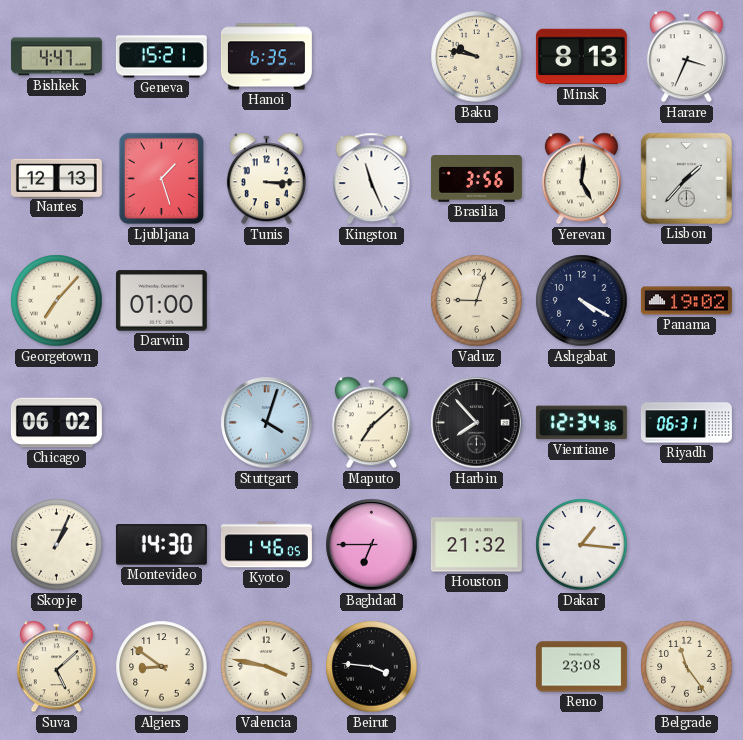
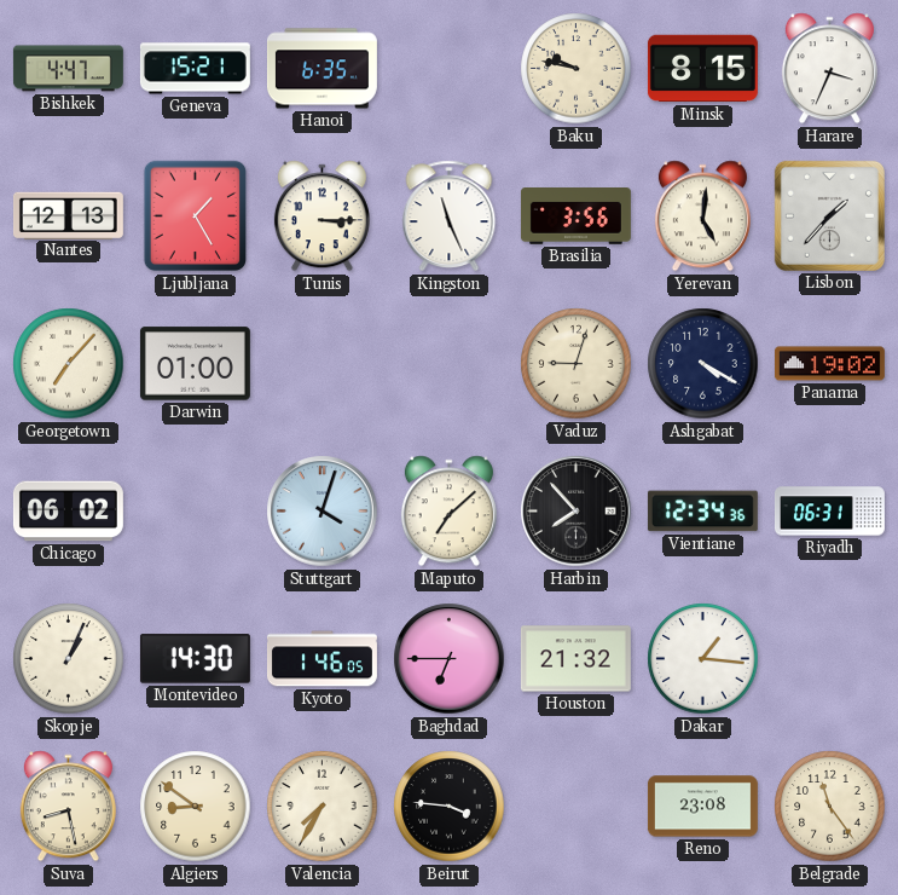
Minsk: 8:13 -> 8:15 (702, 69)
Ljubljana: 1:27 -> 1:25 (196, 216)
Suva: 5:08 -> 8:28 (68, 807)
Valencia: 3:47 -> 7:35 (323, 807)
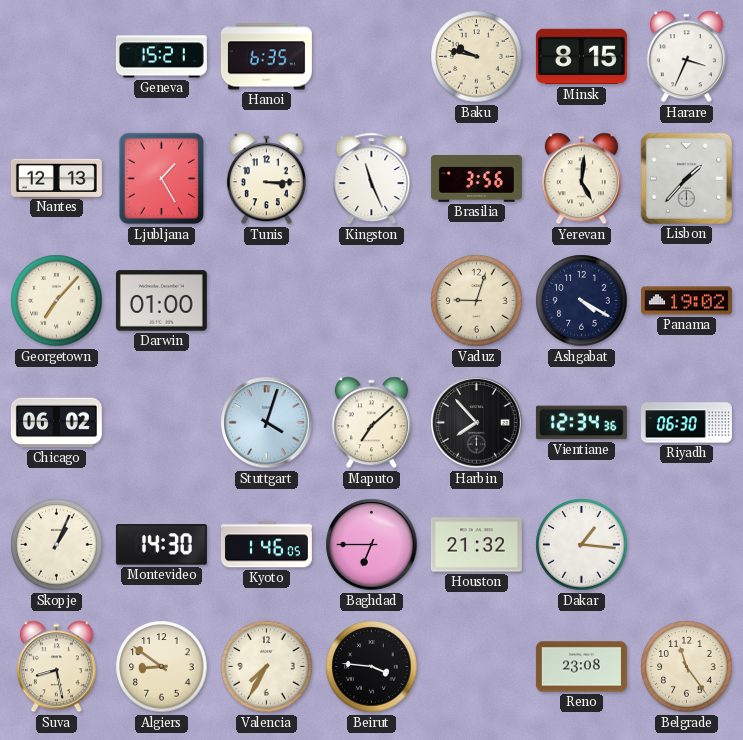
Bishkek: 4:47 -> none (68, 69)
Riyadh: 06:31 -> 06:30 (686, 423)
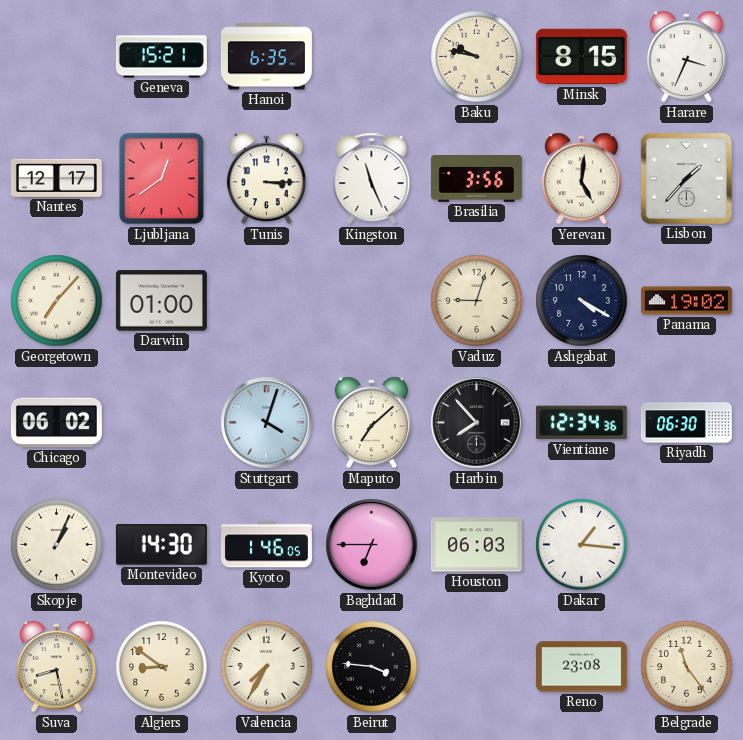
Nantes: 12:13 -> 12:17 (56, 178)
Ljubljana: 1:25 -> 12:39 (162, 179)
Houston: 21:32 -> 06:03 (476, 545)
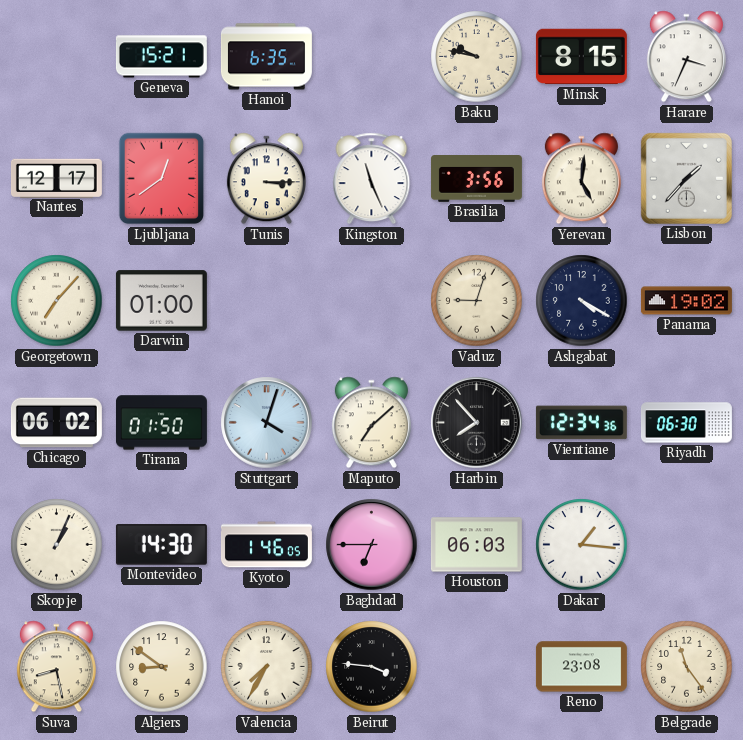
Tirana: none -> 01:50 (161, 423)
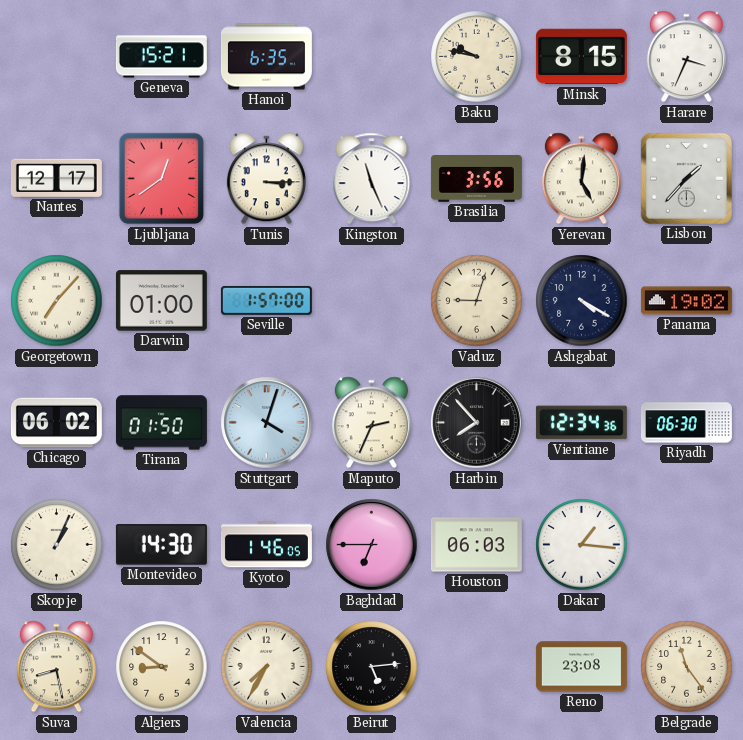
Seville: none -> 1:57 (266, 300)
Maputo: 7:08 -> 2:34 (371, 423)
Beirut: 3:46 -> 5:14 (372, 667)
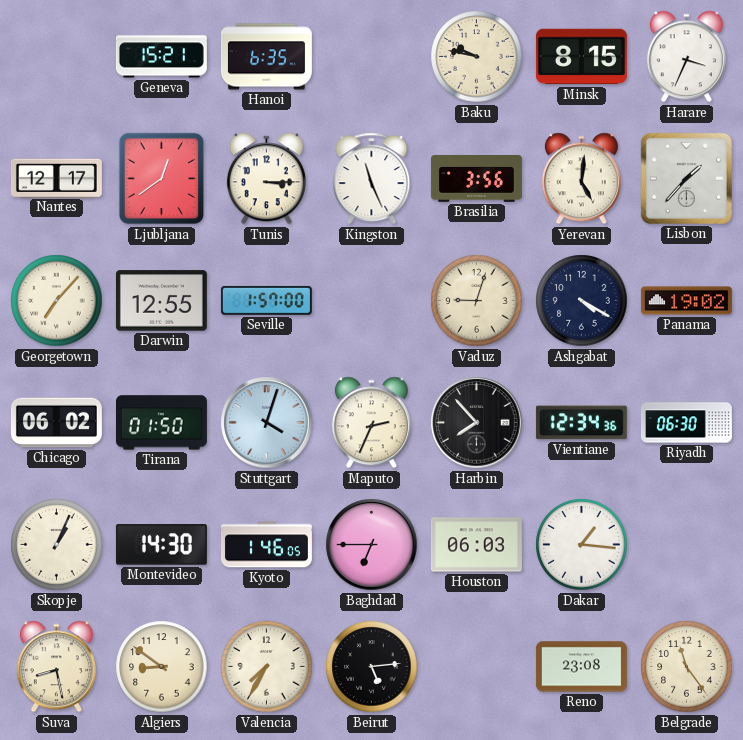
Darwin: 01:00 -> 12:55 (161, 301)
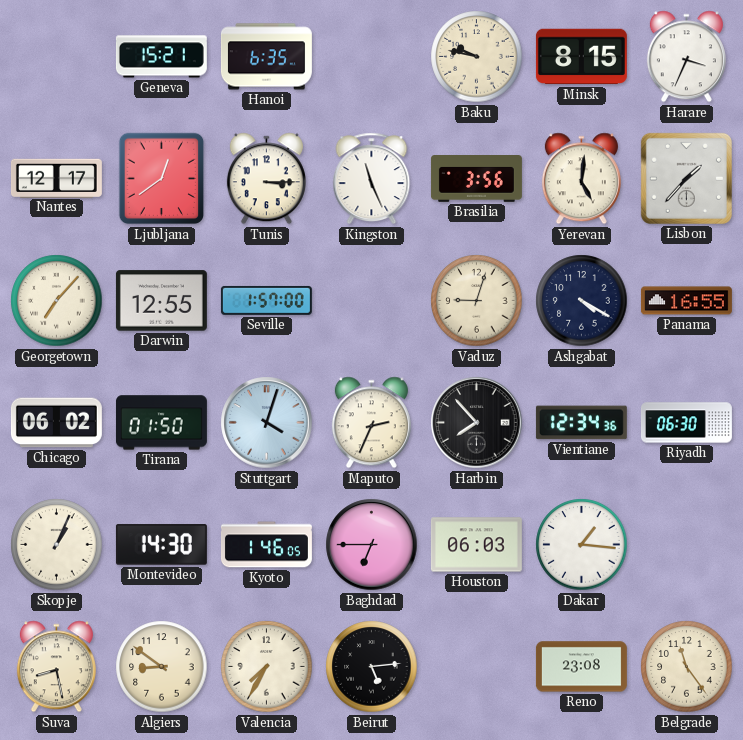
Panama: 19:02 -> 16:55 (686, 301)
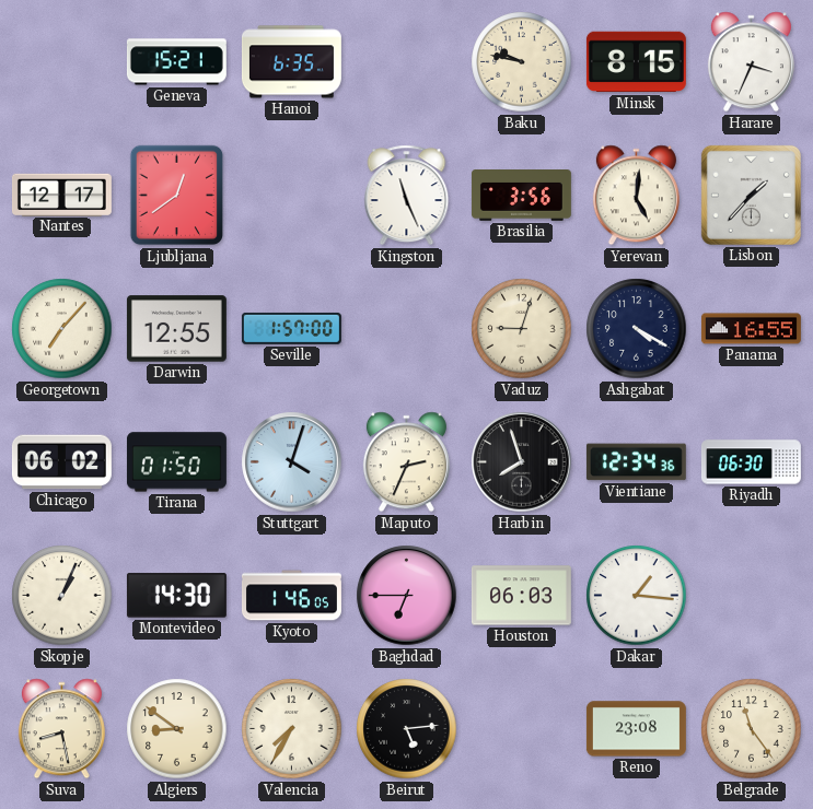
Tunis: 3:15 -> none (266, 179)
Harbin: 7:53 -> 7:57 (522, 462)
